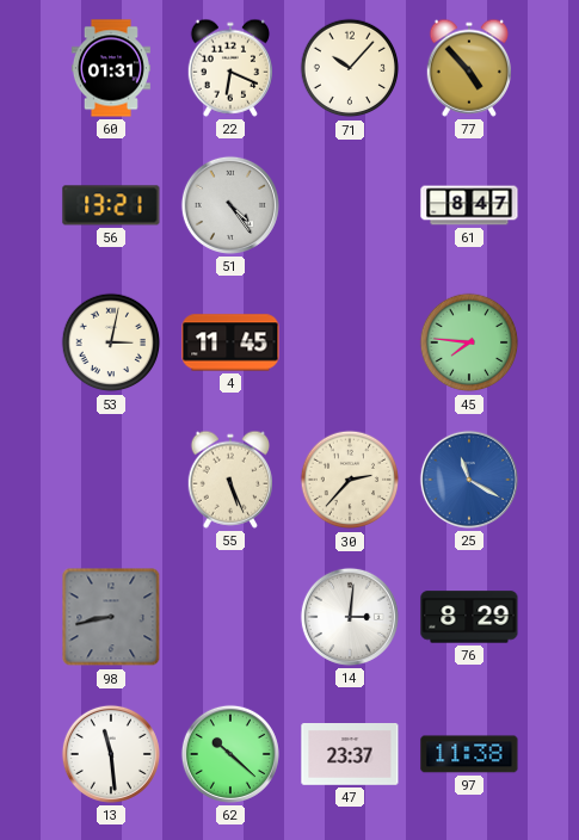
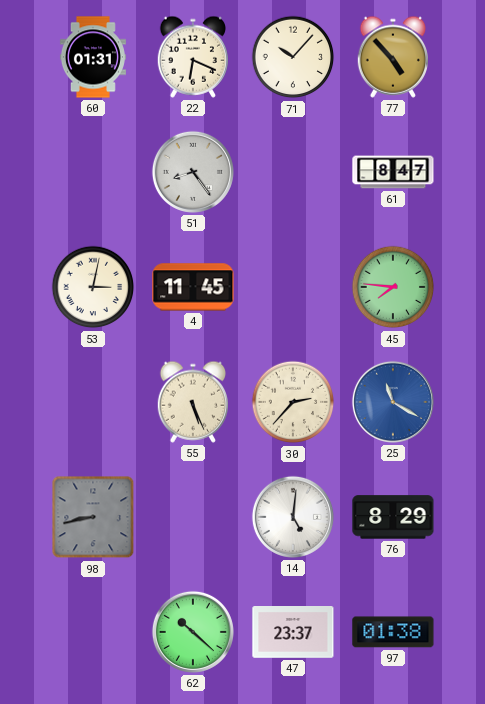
56: 13:21 -> none (111, 205)
51: 4:24 -> 8:24 (193, 172)
14: 3:01 -> 5:01 (293, 517)
13: 11:29 -> none (111, 754)
97: 11:38 -> 01:38 (393, 632)
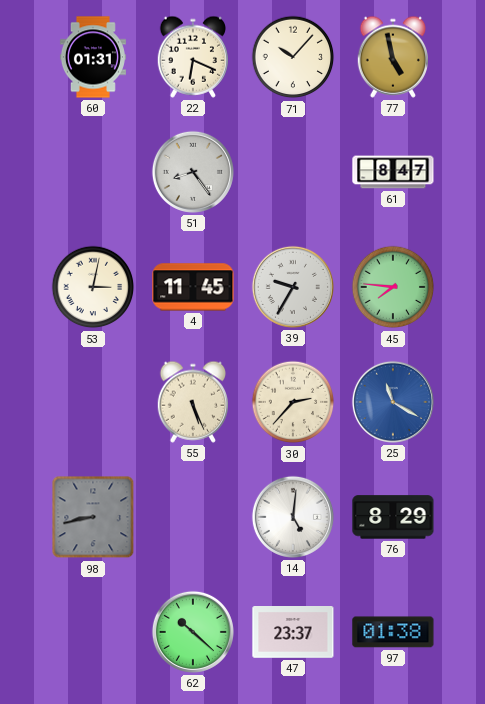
77: 4:53 -> 4:58 (392, 57)
39: none -> 9:35 (293, 287)
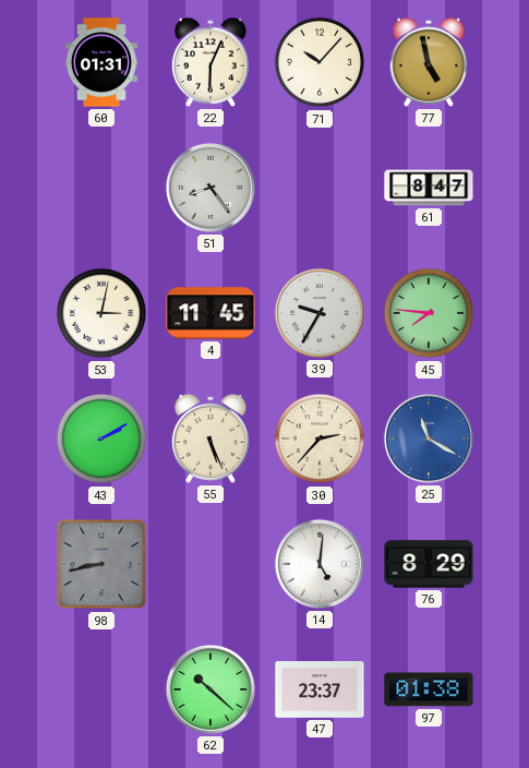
22: 6:19 -> 6:04 (209, 62)
43: none -> 2:10 (101, 439)
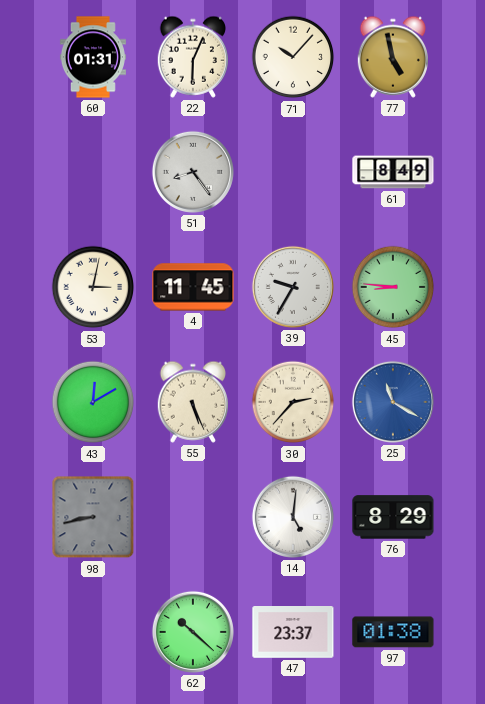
61: 8:47 -> 8:49 (393, 172)
45: 7:46 -> 8:46 (393, 287)
43: 2:10 -> 12:10 (93, 402)
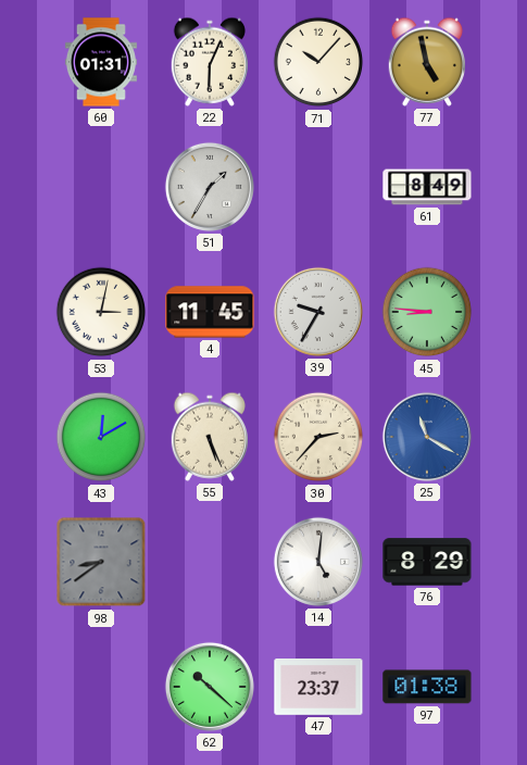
51: 8:24 -> 1:35 (210, 187)
98: 8:43 -> 8:39 (101, 562)
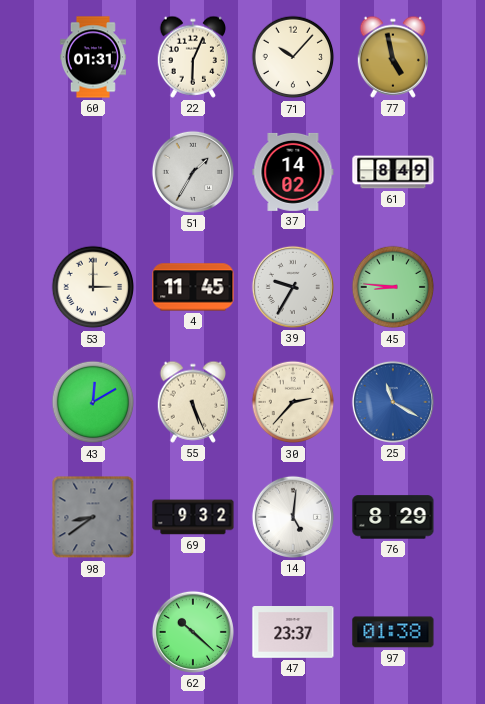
37: none -> 14:02 (293, 172)
53: 3:02 -> 3:00 (93, 287)
69: none -> 9:32 (193, 517)
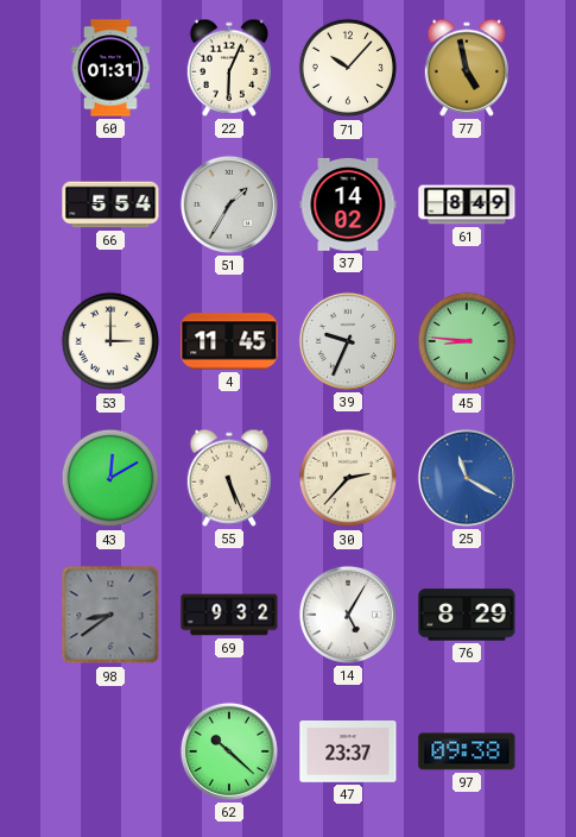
66: none -> 5:54 (110, 204)
39: 9:35 -> 9:34 (348, 341)
14: 5:01 -> 5:05 (348, 615)
97: 01:38 -> 09:38 (467, 751)
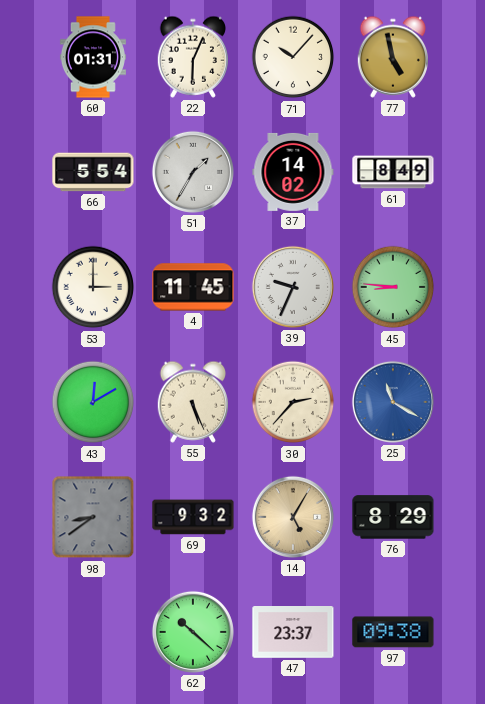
14 dial: white -> champagne (293, 517)
